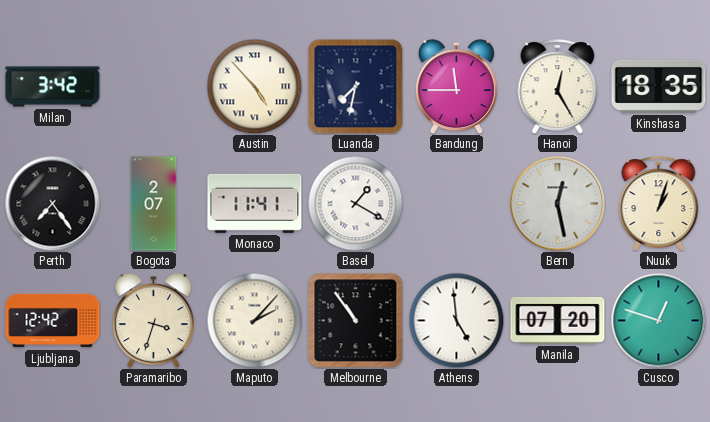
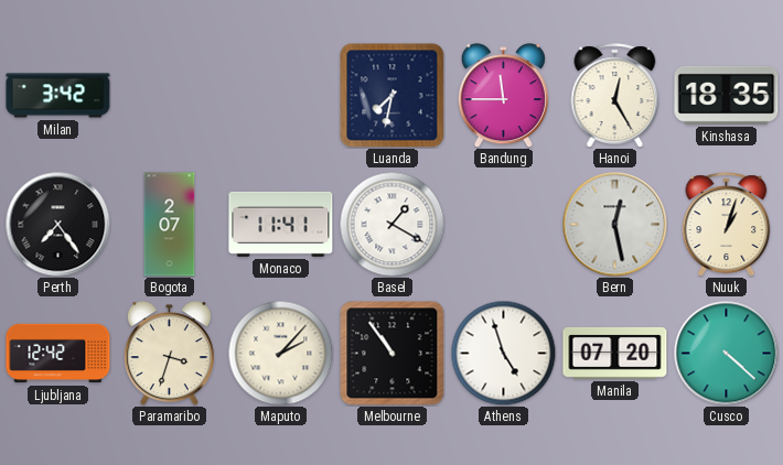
Austin: 4:53 -> none (254, 86)
Athens: 4:59 -> 4:57 (503, 353)
Cusco: 12:48 -> 4:22 (726, 353)
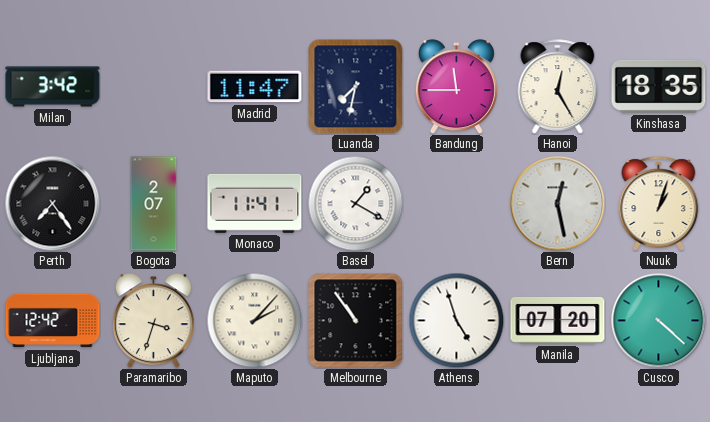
Madrid: none -> 11:47 (255, 87)
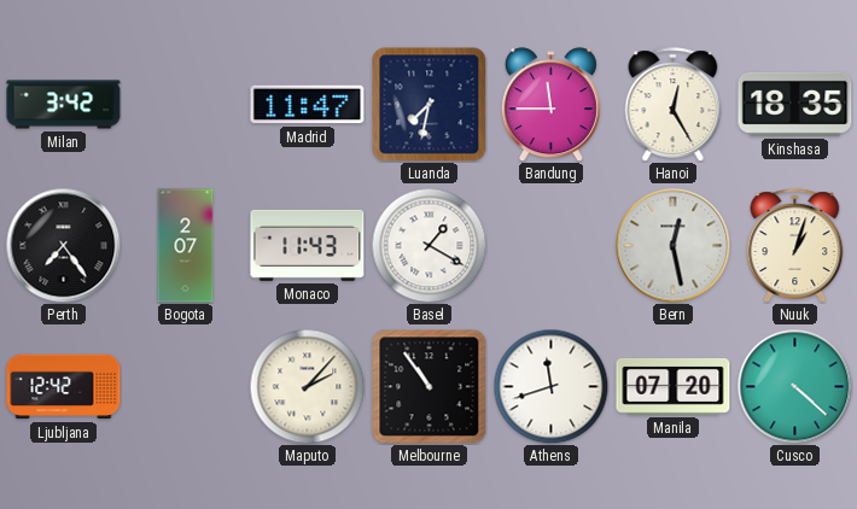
Monaco: 11:41 -> 11:43 (308, 245)
Paramaribo: 3:33 -> none (153, 321)
Athens: 4:57 -> 11:42 (550, 386)
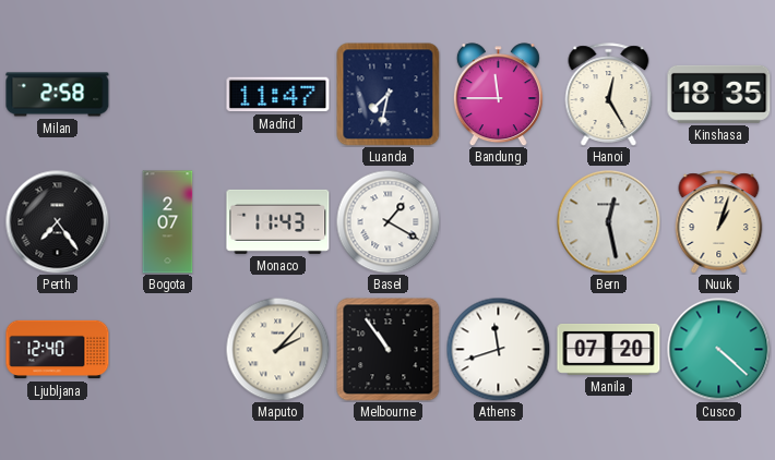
Milan: 3:42 -> 2:58 (58, 95)
Ljubljana: 12:42 -> 12:40 (58, 350)
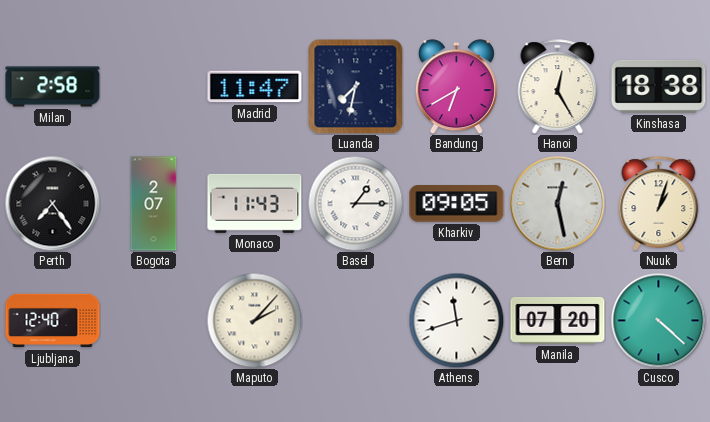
Bandung: 11:45 -> 6:40 (456, 87)
Kinshasa: 18:35 -> 18:38 (659, 86)
Basel: 1:20 -> 1:15 (355, 203)
Kharkiv: none -> 09:05 (457, 204)
Melbourne: 10:54 -> none (389, 350)
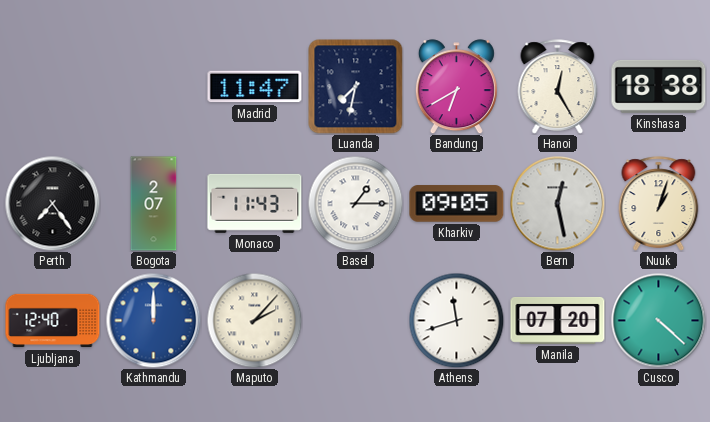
Milan: 2:58 -> none (53, 87)
Kathmandu: none -> 12:00 (153, 320)
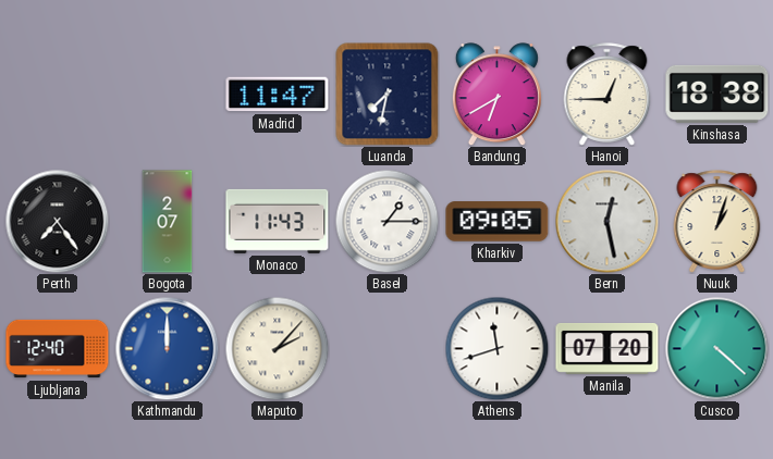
Hanoi: 12:25 -> 12:45 (608, 95)
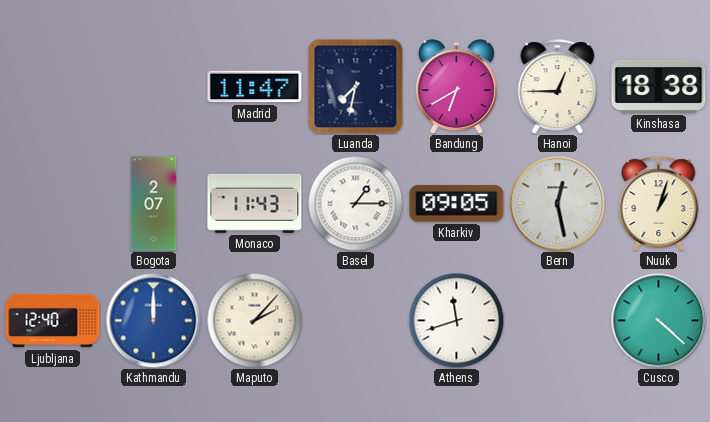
Perth: 7:24 -> none (57, 221)
Manila: 07:20 -> none (608, 348)
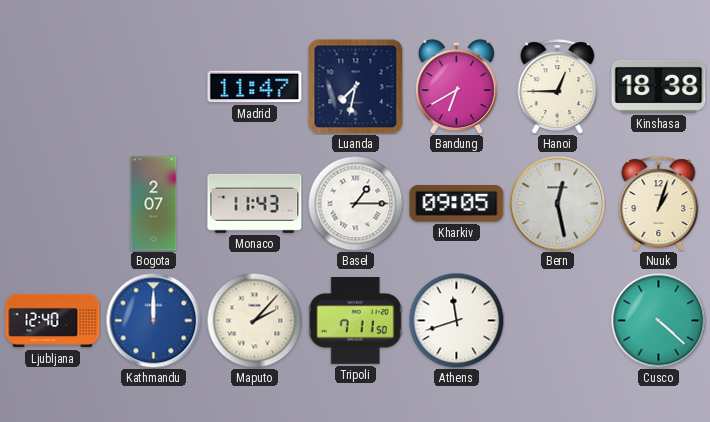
Tripoli: none -> 7:11 (355, 321)
